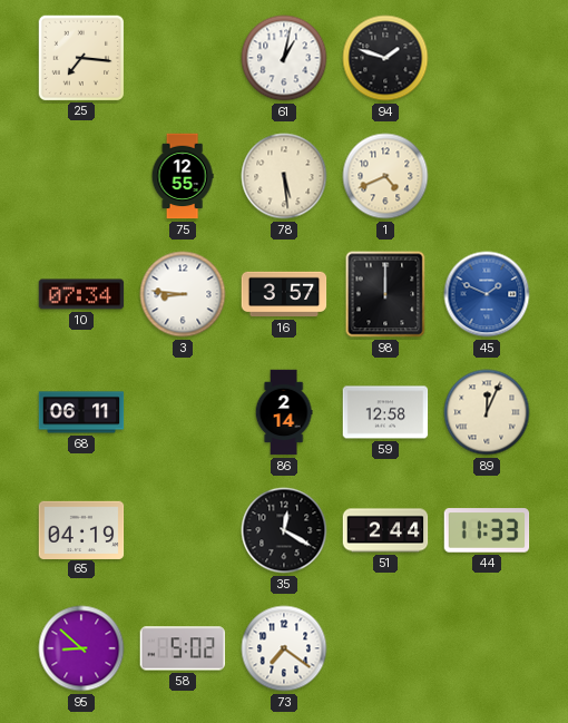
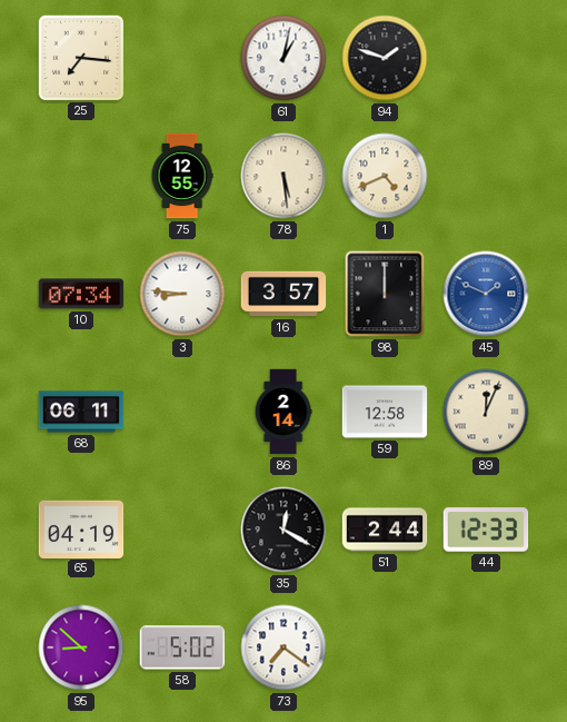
44: 11:33 -> 12:33 (486, 530)
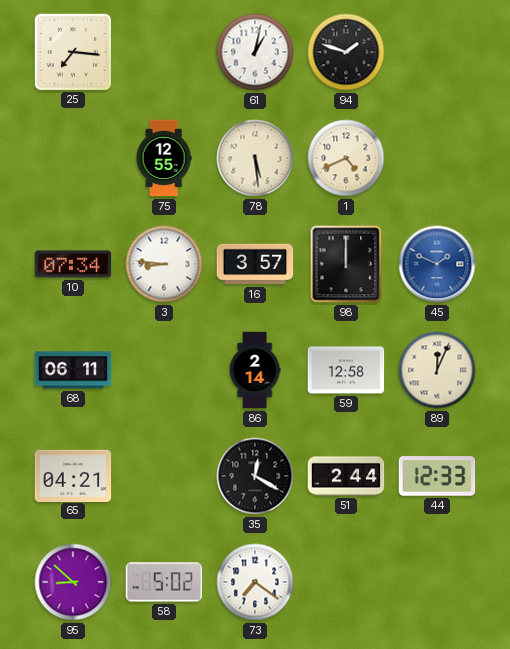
65: 04:19 -> 04:21 (73, 475)
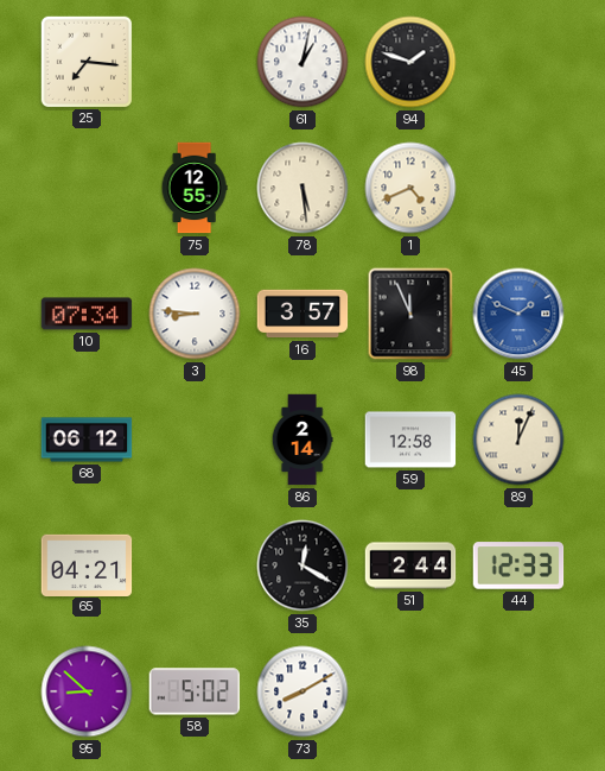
98: 12:00 -> 11:56 (410, 314)
68: 06:11 -> 06:12 (87, 440)
73: 7:21 -> 8:10 (302, 691)
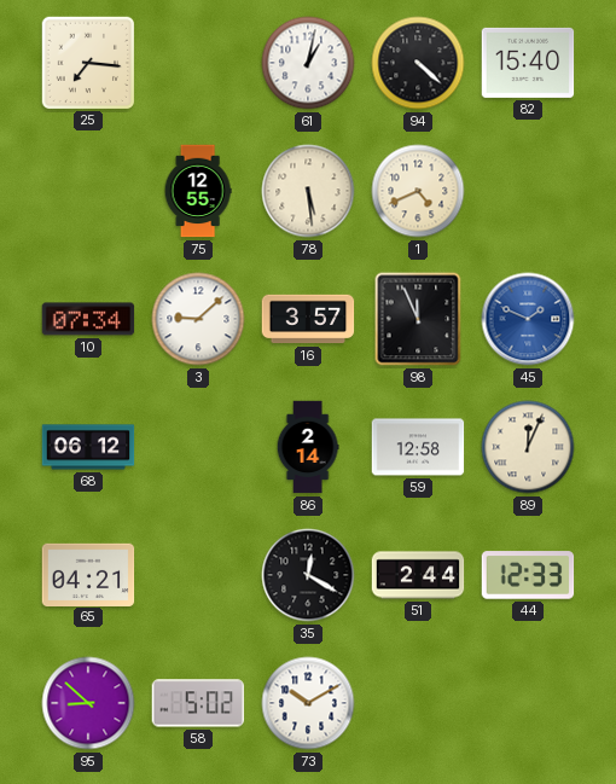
94: 1:48 -> 4:22 (418, 63)
82: none -> 15:40 (528, 63)
3: 8:46 -> 9:08 (198, 319)
73: 8:10 -> 10:10 (308, 703)
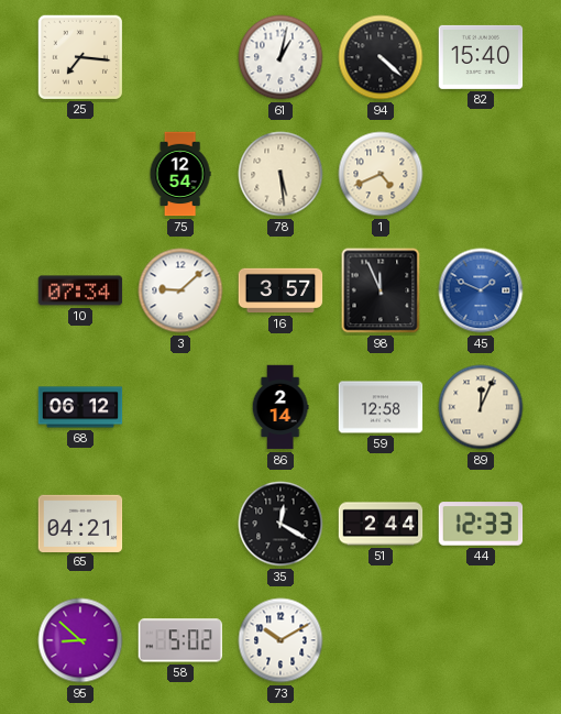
75: 12:55 -> 12:54 (180, 174)
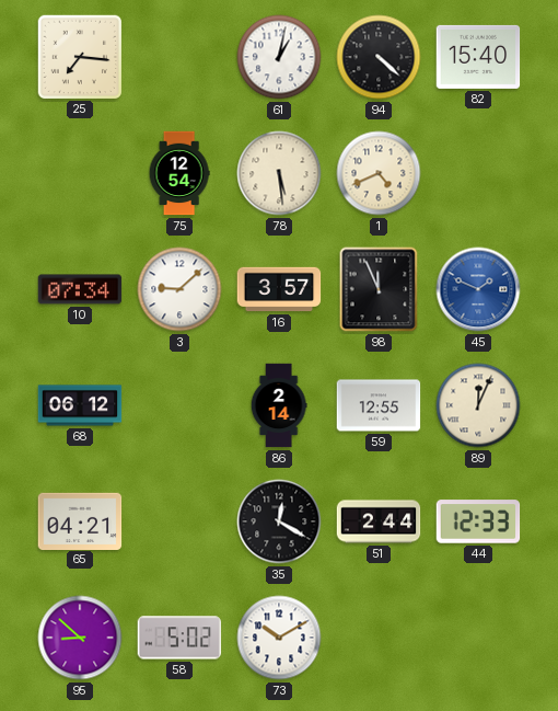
59: 12:58 -> 12:55 (379, 405)
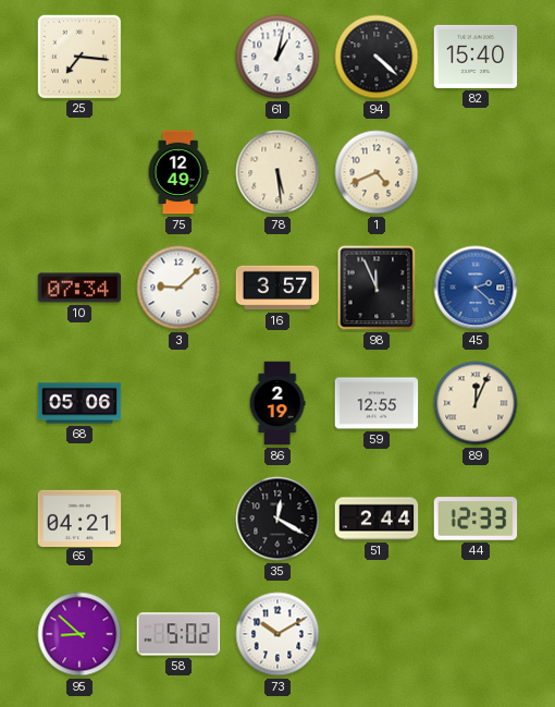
75: 12:54 -> 12:49 (178, 172)
45: 1:49 -> 2:22 (476, 288)
68: 06:12 -> 05:06 (79, 403)
86: 2:14 -> 2:19 (277, 403)
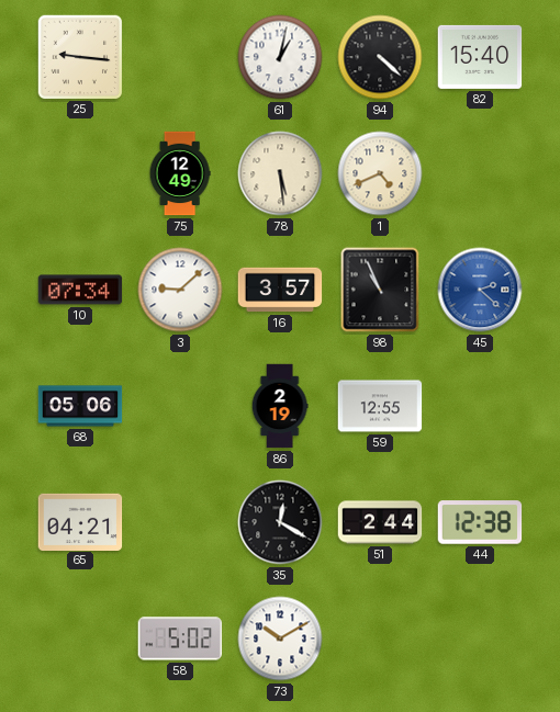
25: 7:16 -> 9:16 (79, 56)
98: 11:56 -> 10:56 (380, 290)
89: 12:04 -> none (476, 403)
44: 12:33 -> 12:38 (480, 522)
95: 8:52 -> none (79, 634)
